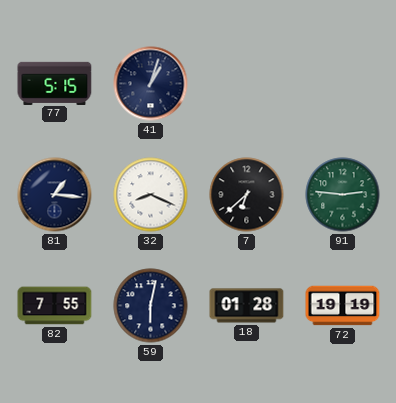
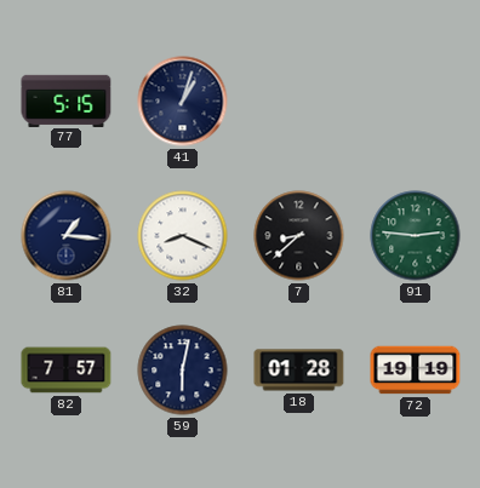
7: 6:38 -> 8:38 (299, 236)
82: 7:55 -> 7:57 (67, 371)
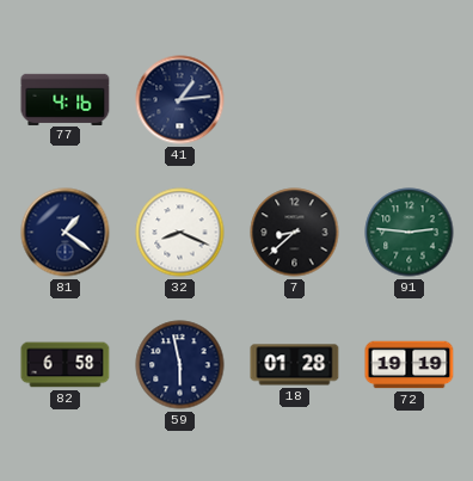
77: 5:15 -> 4:16 (66, 99)
41: 1:03 -> 1:14 (180, 100)
81: 1:16 -> 1:21 (66, 233)
82: 7:57 -> 6:58 (66, 365)
59: 6:02 -> 5:58 (180, 365)
